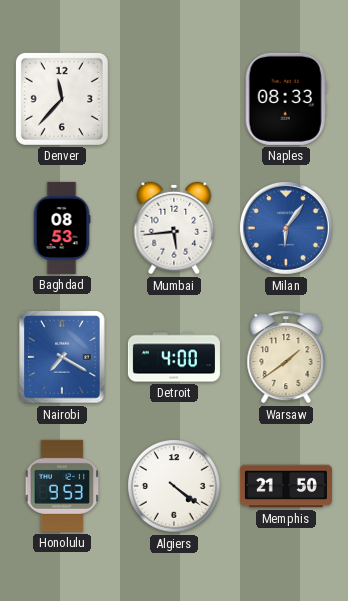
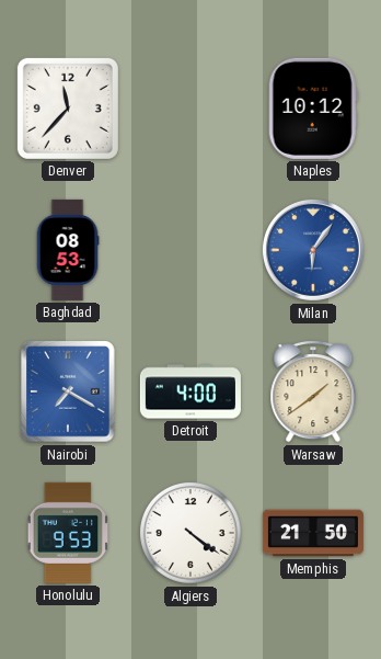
Naples: 08:33 -> 10:12 (313, 109)
Mumbai: 5:44 -> none (174, 228)
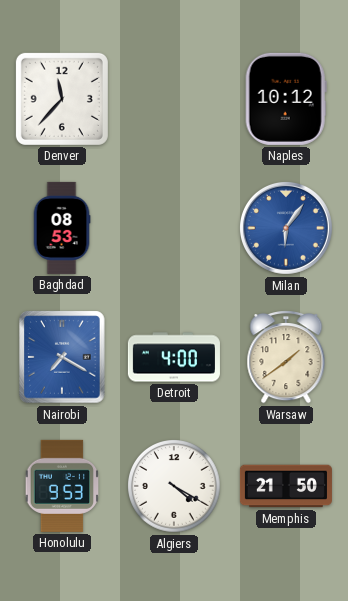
Algiers: 4:21 -> 4:20 (175, 487)
